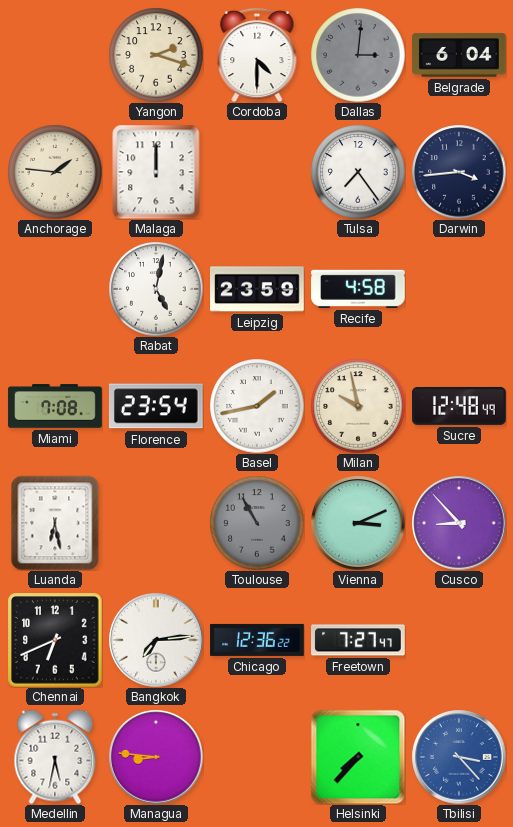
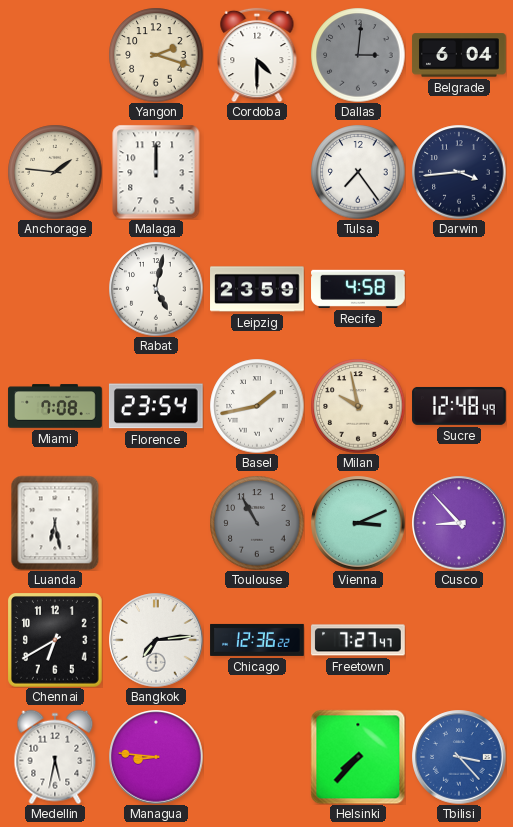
Chennai: 6:41 -> 6:40 (55, 640)
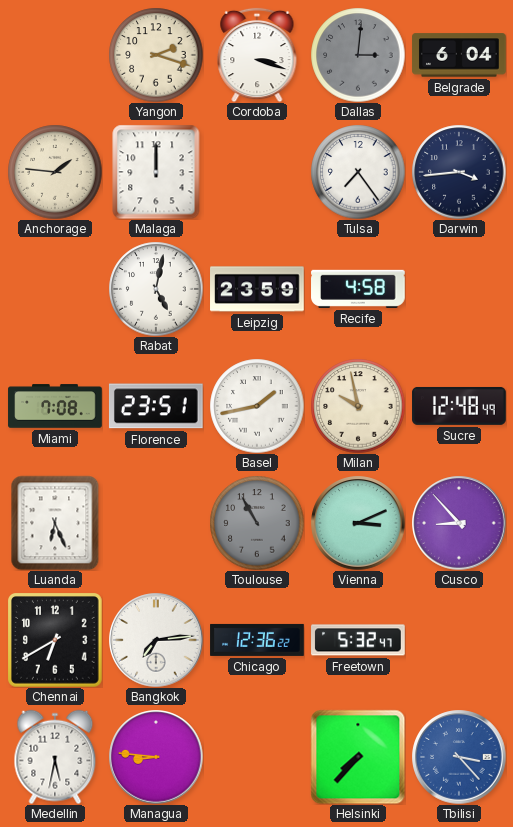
Cordoba: 4:30 -> 3:18 (257, 55)
Florence: 23:54 -> 23:51 (156, 406)
Luanda: 6:28 -> 6:26 (55, 523)
Freetown: 7:27 -> 5:32 (358, 640)
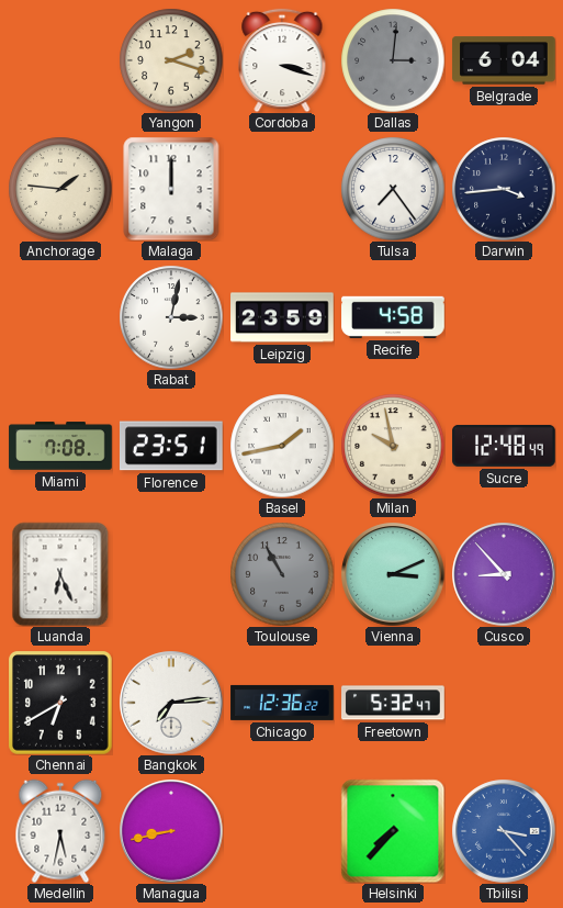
Rabat: 5:02 -> 3:02 (171, 317)
Managua: 8:46 -> 8:43 (171, 831)
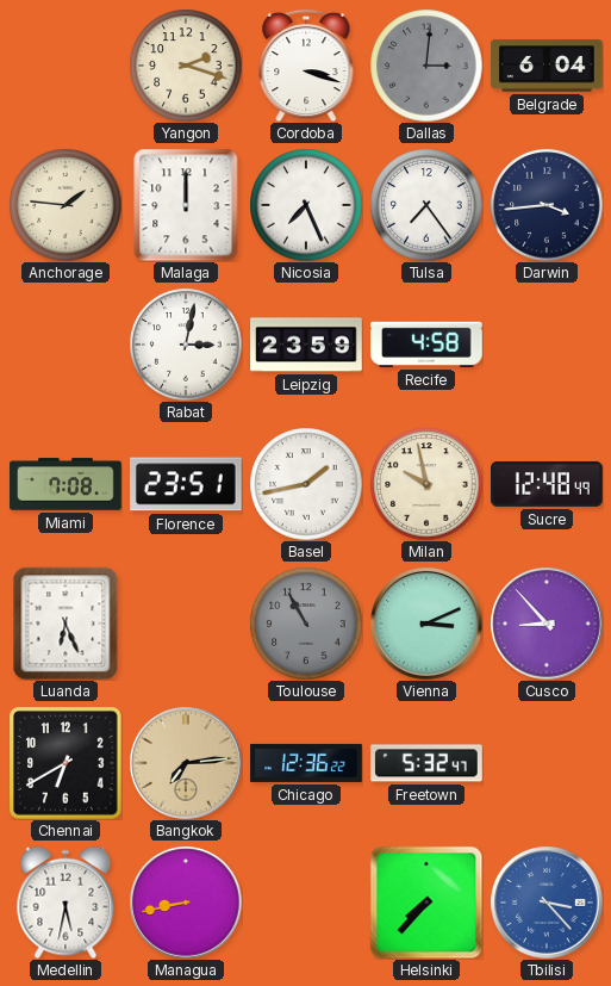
Nicosia: none -> 7:26 (306, 205)
Bangkok dial: white -> champagne (186, 763)
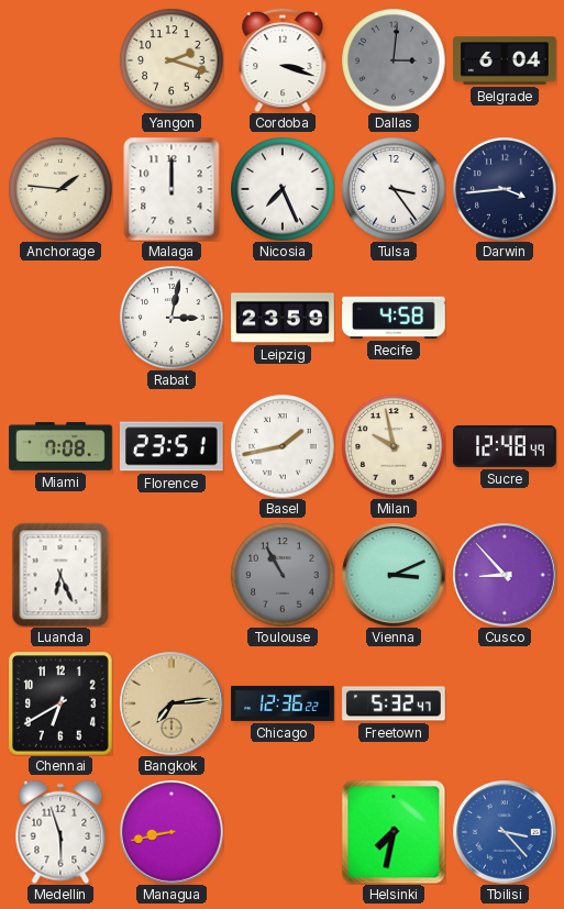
Tulsa: 7:24 -> 3:24 (394, 189)
Medellin: 5:32 -> 5:57 (60, 832)
Helsinki: 7:37 -> 7:32 (394, 832)
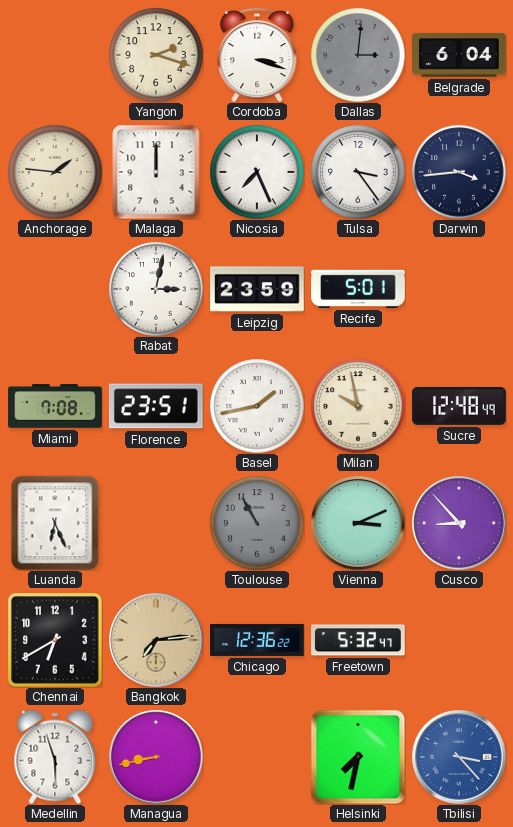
Recife: 4:58 -> 5:01 (358, 289)
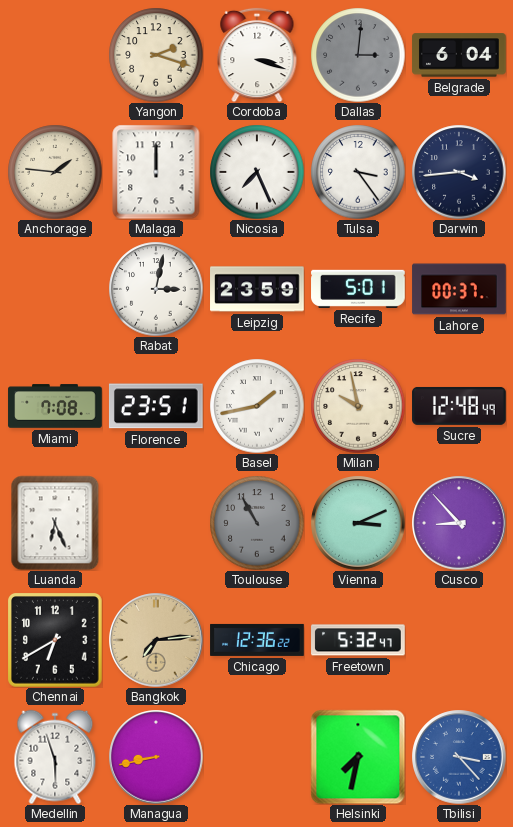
Lahore: none -> 00:37 (459, 289)
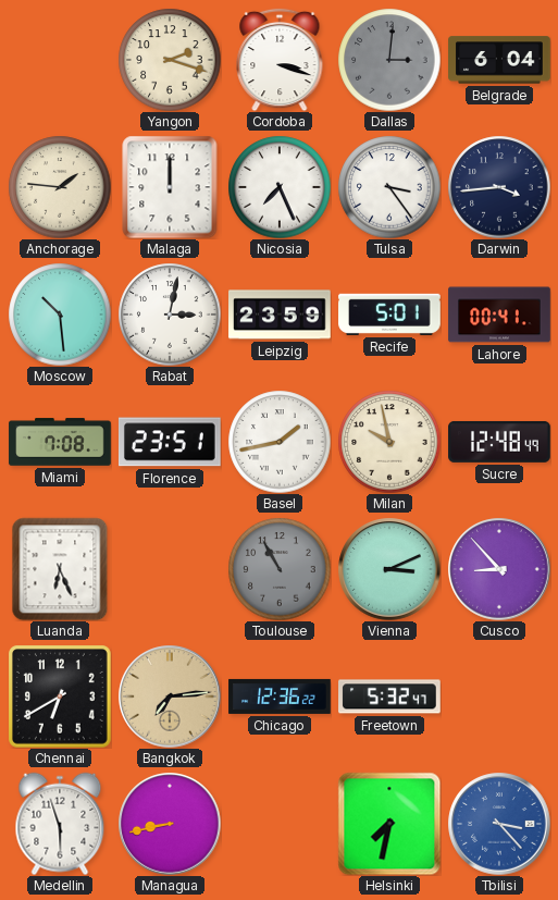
Moscow: none -> 10:29 (60, 315)
Lahore: 00:37 -> 00:41 (499, 315)
